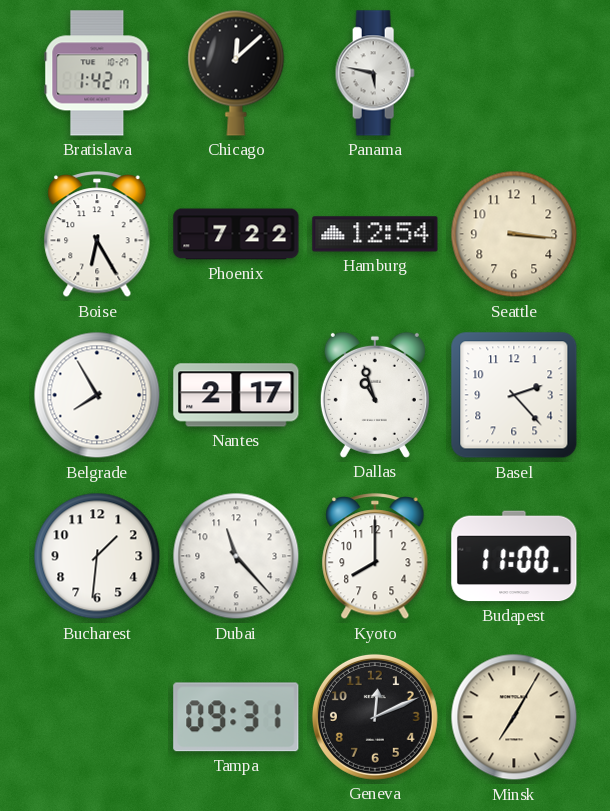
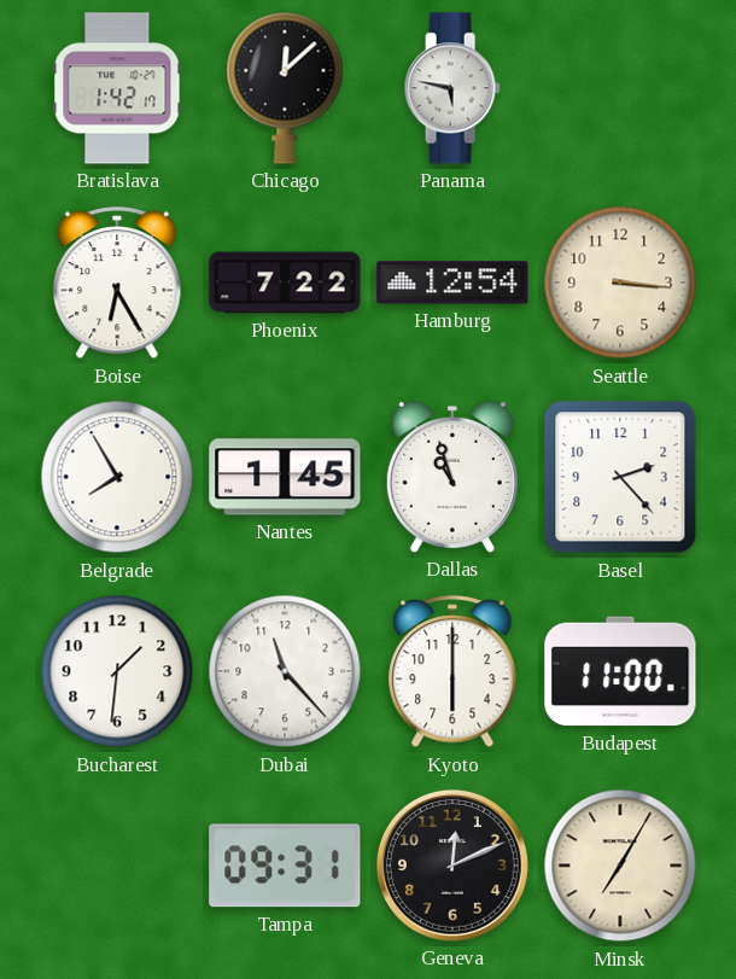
Nantes: 2:17 -> 1:45 (285, 477)
Kyoto: 8:00 -> 6:00 (452, 672)
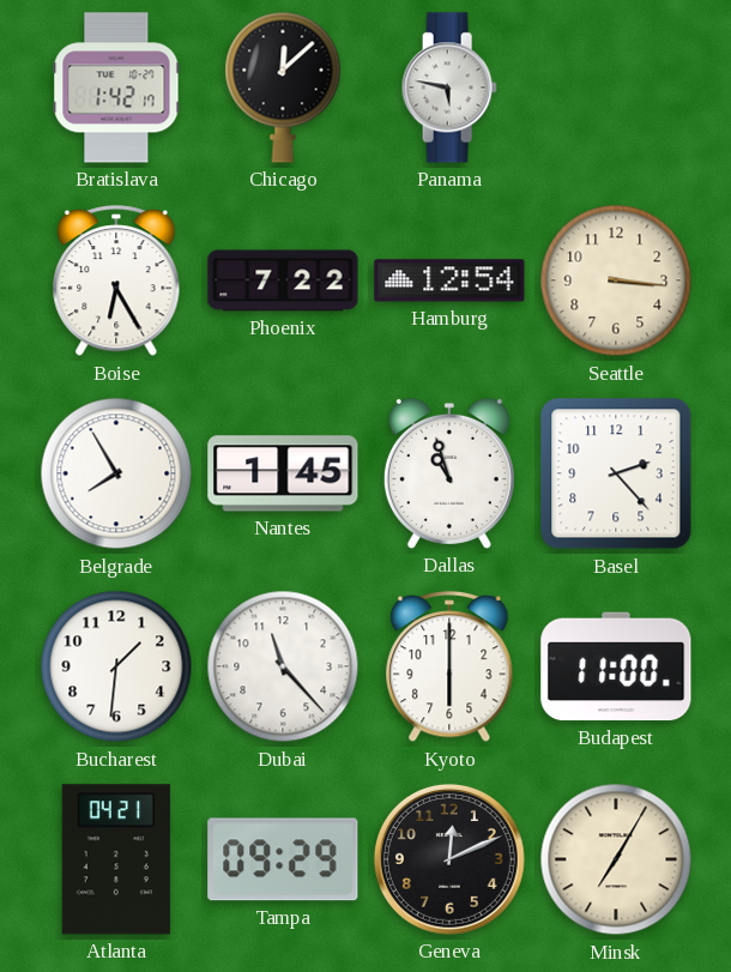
Atlanta: none -> 04:21 (116, 859)
Tampa: 09:31 -> 09:29 (283, 859)
